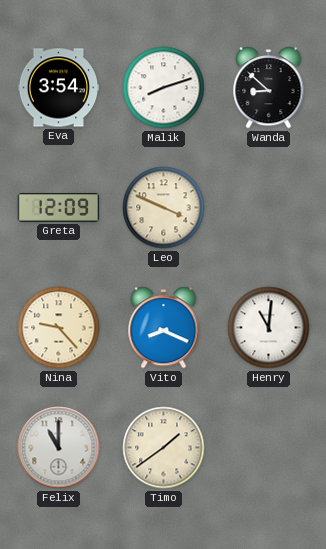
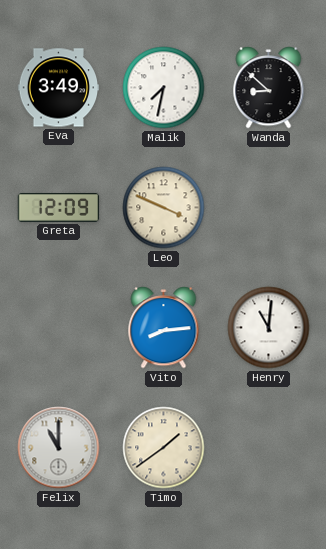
Eva: 3:54 -> 3:49 (59, 88)
Malik: 8:12 -> 7:32 (164, 88)
Nina: 9:23 -> none (59, 328)
Vito: 8:19 -> 8:14 (164, 328)
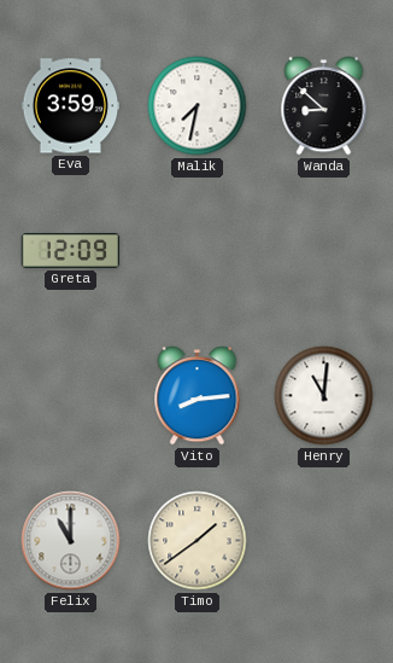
Eva: 3:49 -> 3:59 (71, 106)
Leo: 3:49 -> none (164, 208)
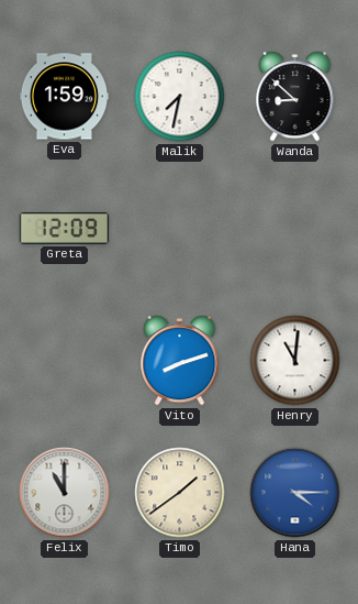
Eva: 3:59 -> 1:59 (65, 97)
Vito: 8:14 -> 8:12 (180, 361)
Hana: none -> 4:15 (295, 493)
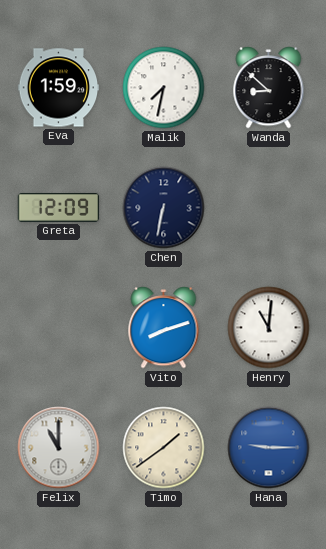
Chen: none -> 6:32 (164, 208)
Hana: 4:15 -> 9:15 (269, 448)
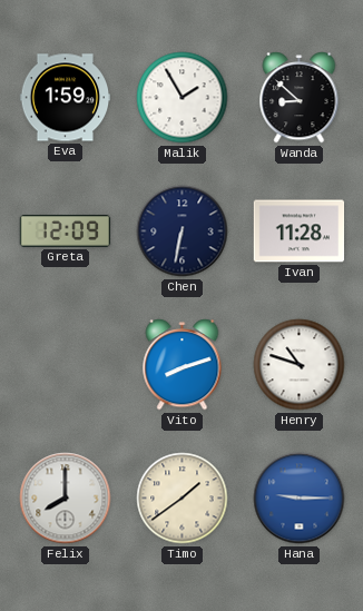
Malik: 7:32 -> 1:55 (183, 98)
Ivan: none -> 11:28 (300, 231)
Henry: 11:01 -> 10:48 (300, 365)
Felix: 11:00 -> 8:00 (66, 499)
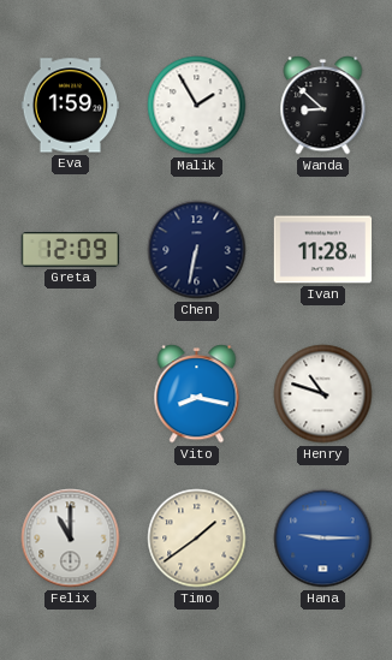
Vito: 8:12 -> 8:17 (197, 394)
Felix: 8:00 -> 11:00 (71, 539)
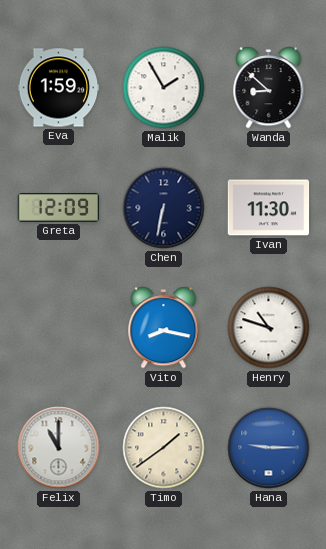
Ivan: 11:28 -> 11:30 (269, 208)
